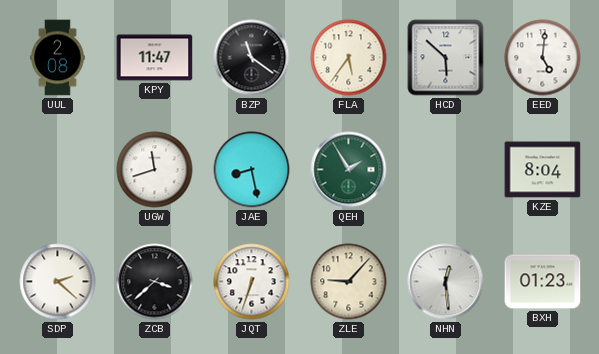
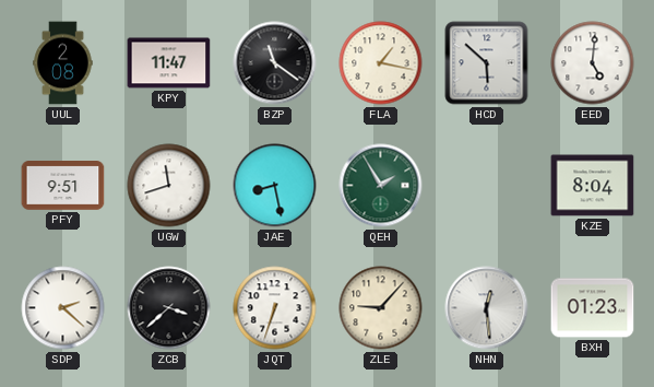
FLA: 5:36 -> 1:17 (381, 63)
PFY: none -> 9:51 (63, 186)
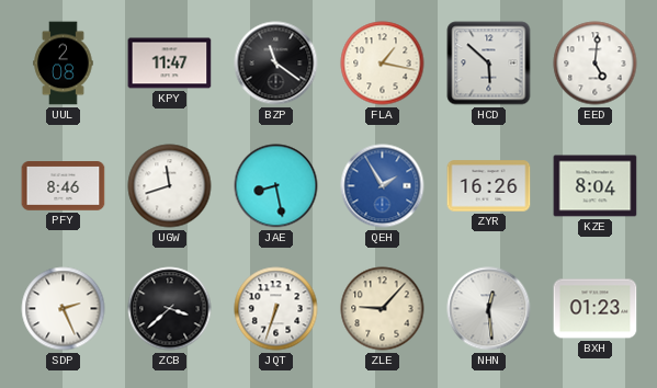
PFY: 9:51 -> 8:46 (64, 186)
QEH dial: green -> blue (383, 186)
ZYR: none -> 16:26 (489, 186)
SDP: 2:22 -> 2:26 (64, 309)
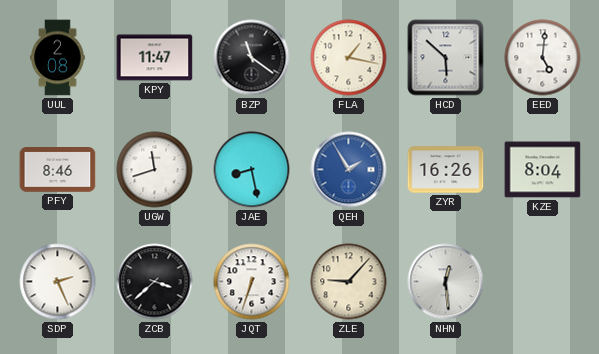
BXH: 01:23 -> none (596, 309)
